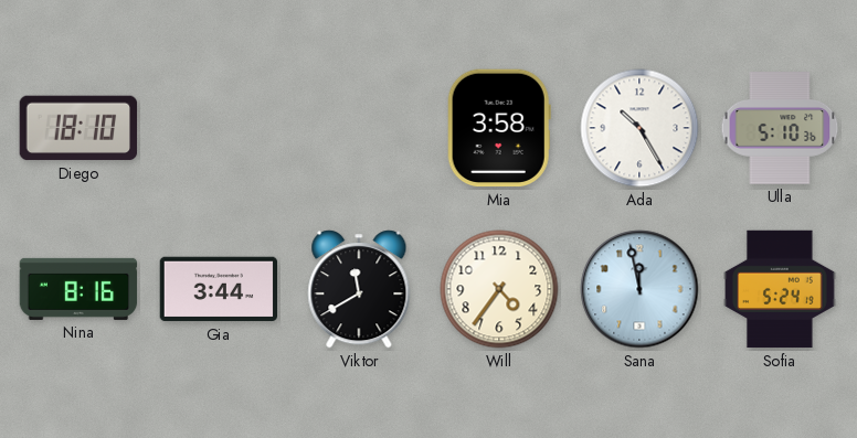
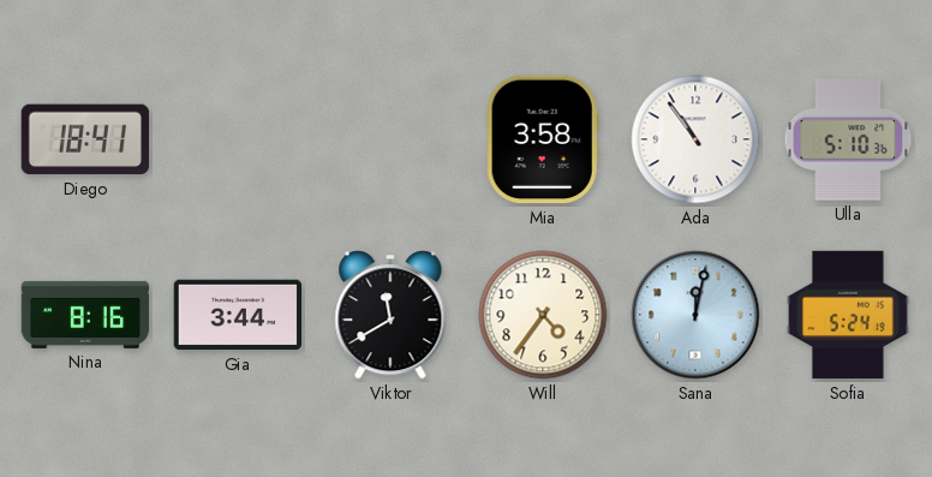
Diego: 18:10 -> 18:41 (85, 139)
Ada: 10:25 -> 10:54 (695, 139)
Sana: 11:58 -> 12:02 (695, 315)
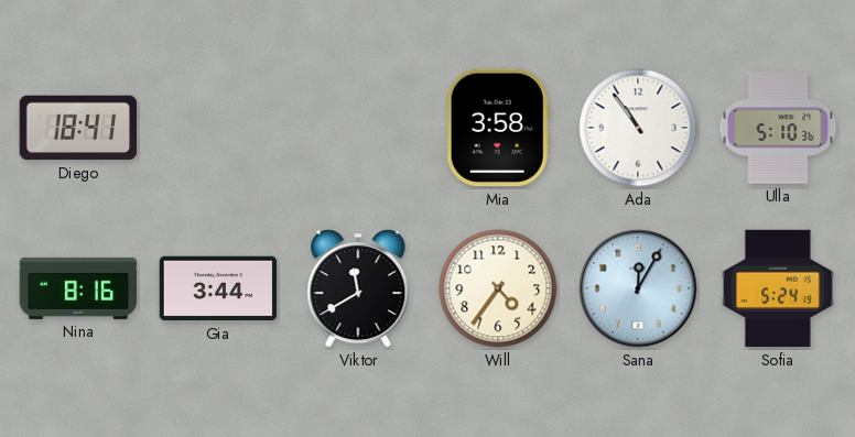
Sana: 12:02 -> 12:05 (638, 288)
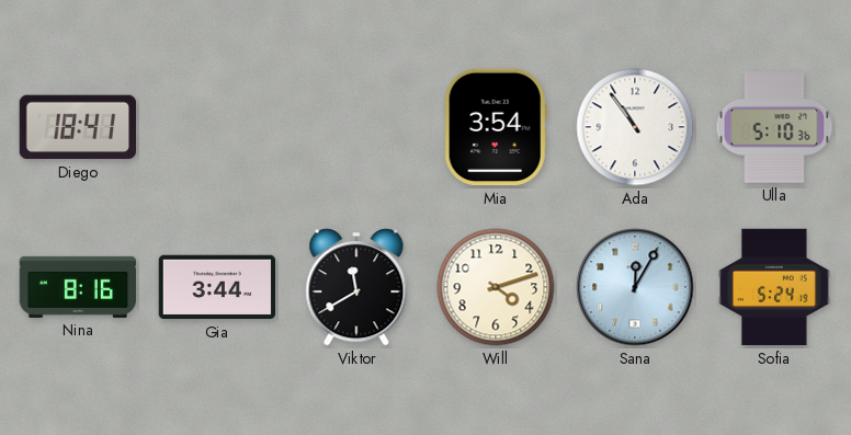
Mia: 3:58 -> 3:54 (496, 127)
Will: 4:36 -> 4:12 (496, 287)
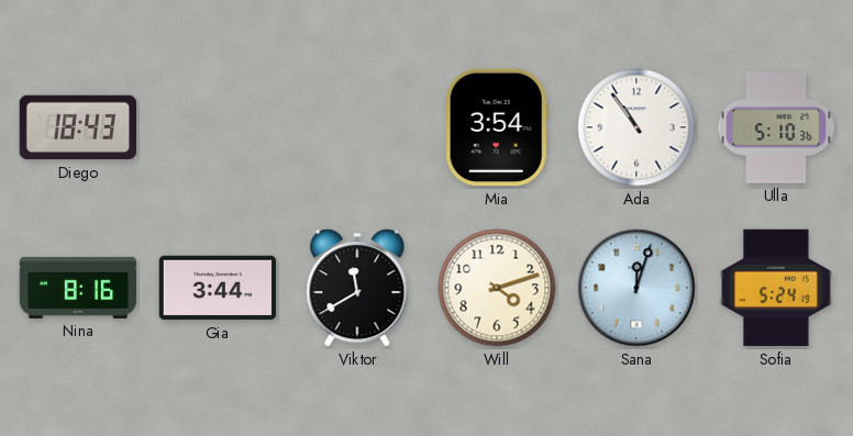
Diego: 18:41 -> 18:43 (78, 127)
Sana: 12:05 -> 12:03 (636, 288)
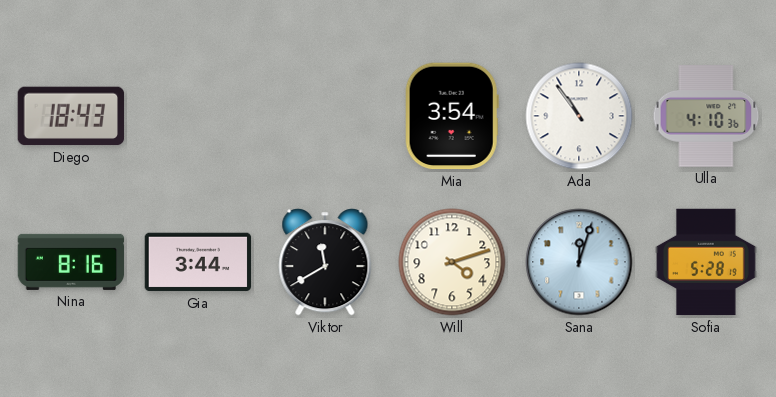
Ulla: 5:10 -> 4:10 (706, 116)
Sofia: 5:24 -> 5:28 (706, 262)
